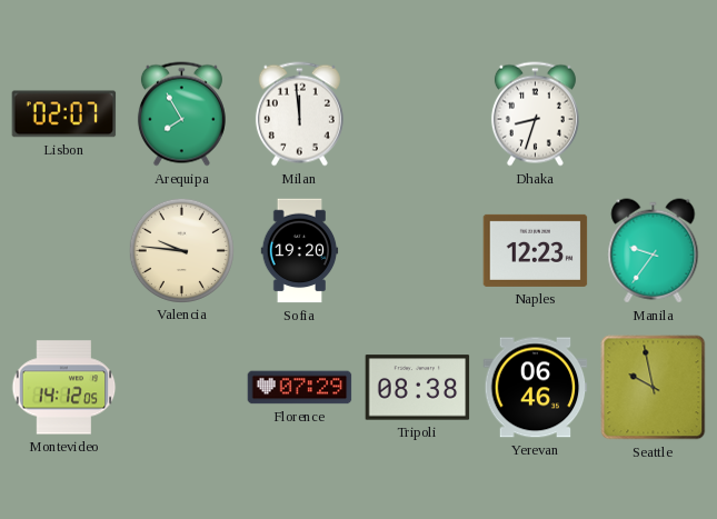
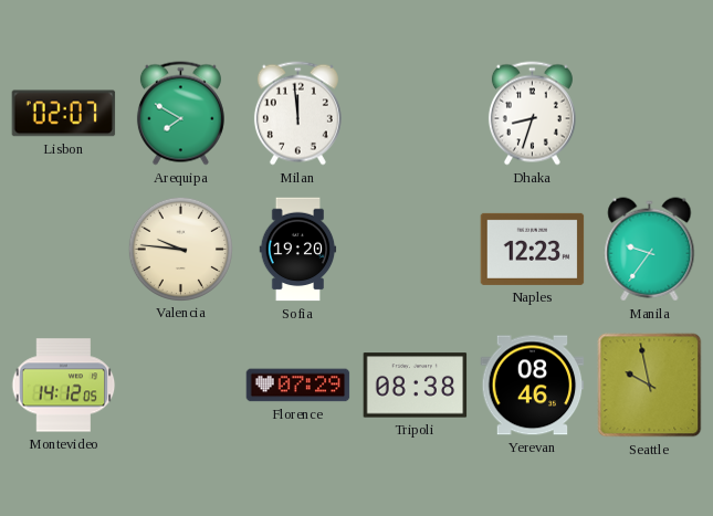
Arequipa: 7:55 -> 7:50 (180, 114)
Yerevan: 06:46 -> 08:46 (533, 386)
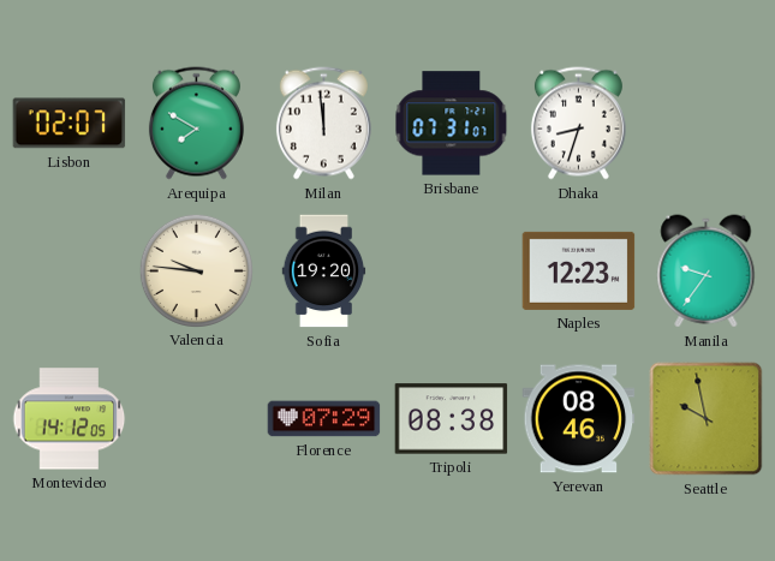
Brisbane: none -> 07:31 (452, 124)
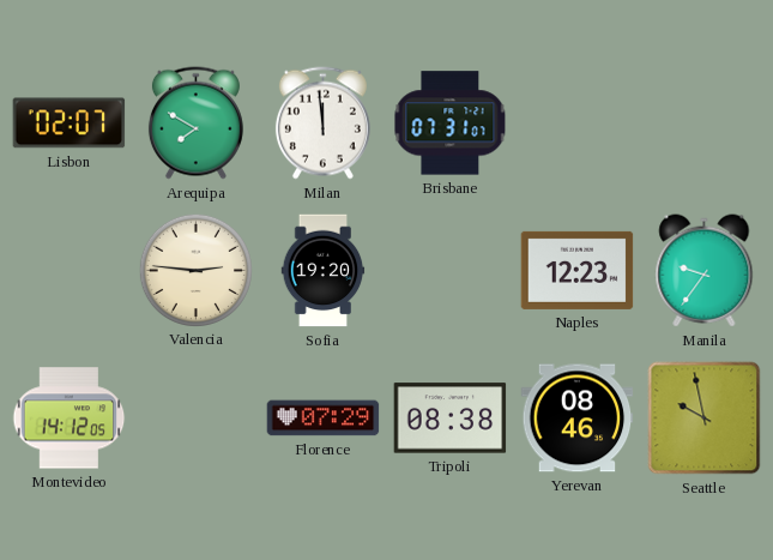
Dhaka: 8:33 -> none (578, 124)
Valencia: 9:46 -> 2:46 (195, 270)
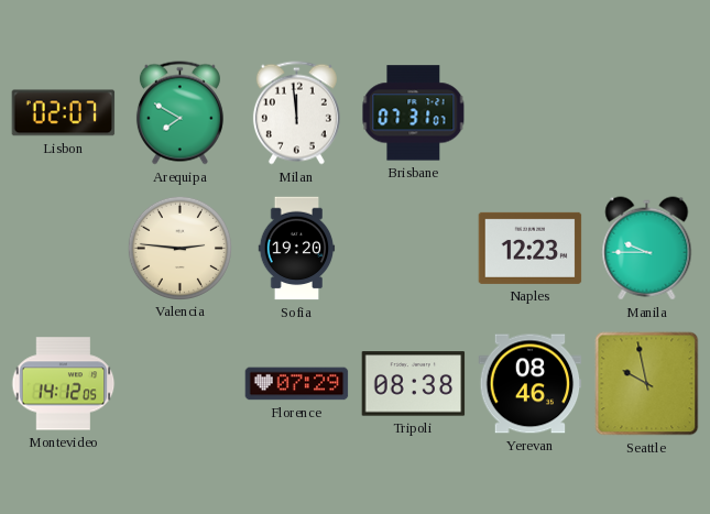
Manila: 9:36 -> 9:45 (647, 249)
